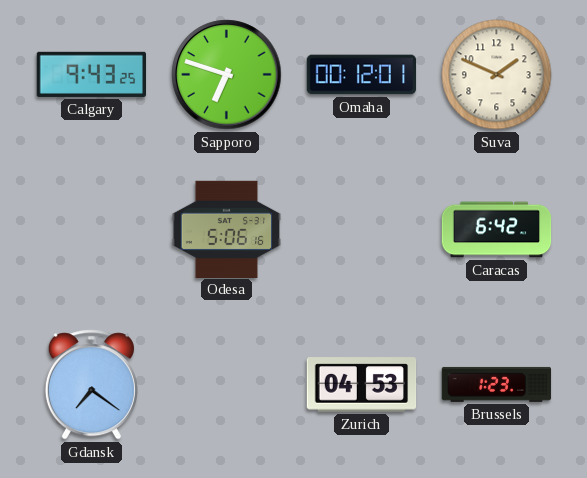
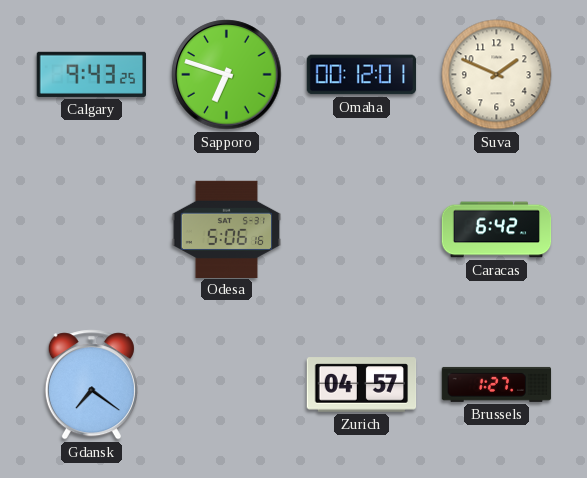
Zurich: 04:53 -> 04:57 (362, 385)
Brussels: 1:23 -> 1:27 (497, 384)
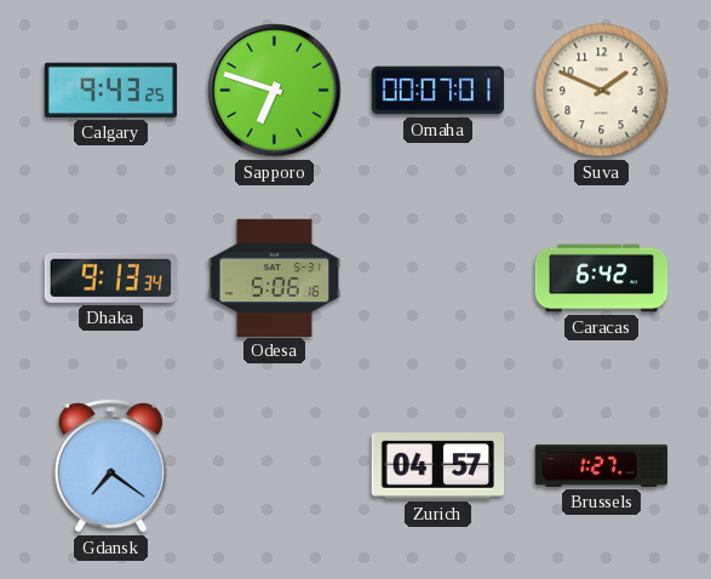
Omaha: 00:12 -> 00:07 (438, 91)
Dhaka: none -> 9:13 (110, 277)
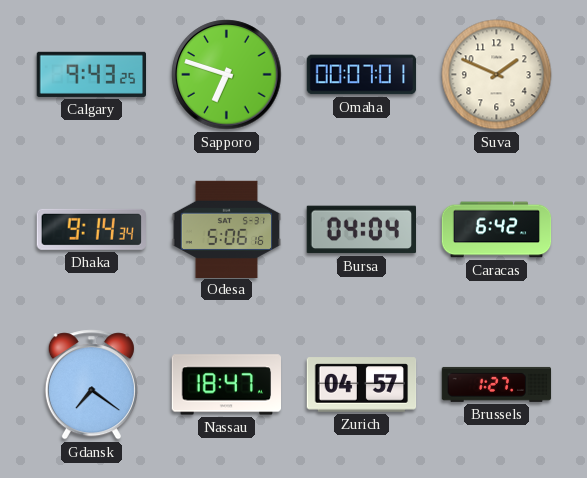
Dhaka: 9:13 -> 9:14 (91, 229)
Bursa: none -> 04:04 (361, 230)
Nassau: none -> 18:47 (226, 385)
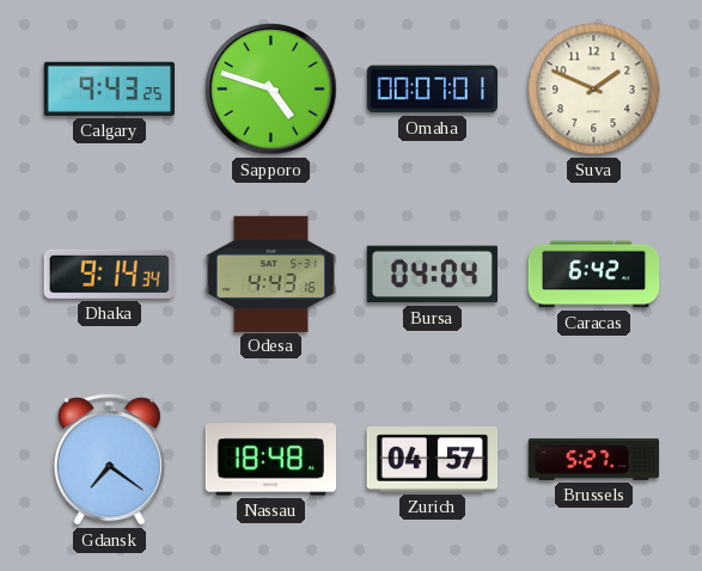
Sapporo: 6:48 -> 4:48 (271, 90)
Odesa: 5:06 -> 4:43 (271, 274)
Nassau: 18:47 -> 18:48 (270, 460)
Brussels: 1:27 -> 5:27 (594, 459)
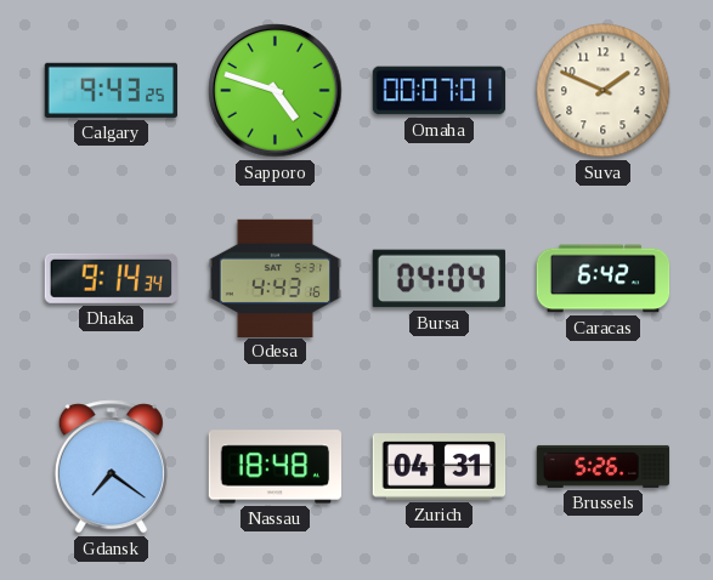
Zurich: 04:57 -> 04:31 (440, 467)
Brussels: 5:27 -> 5:26 (604, 466)
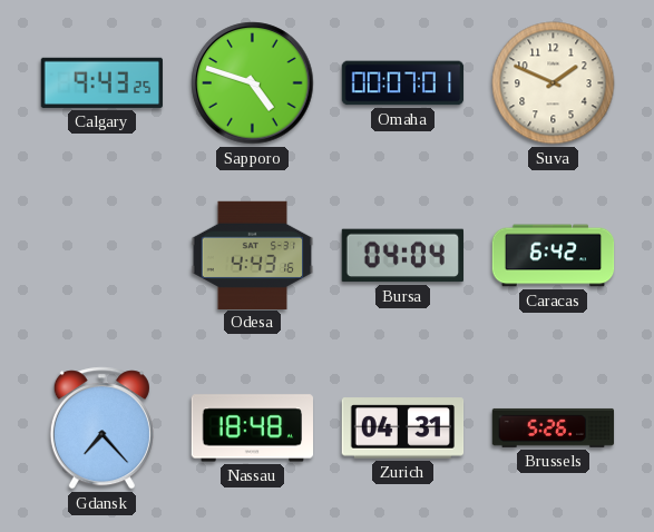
Dhaka: 9:14 -> none (111, 278)
Gdansk: 7:21 -> 7:23 (101, 428)
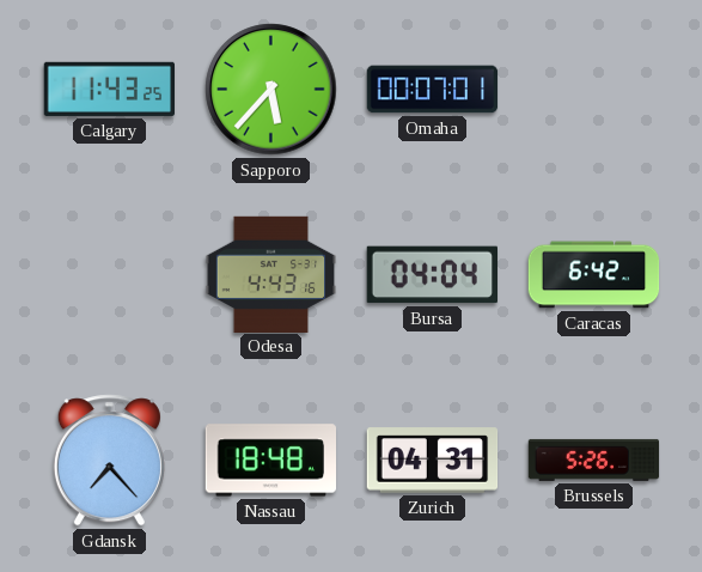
Calgary: 9:43 -> 11:43 (109, 89)
Sapporo: 4:48 -> 5:37 (271, 90)
Suva: 1:49 -> none (554, 83)
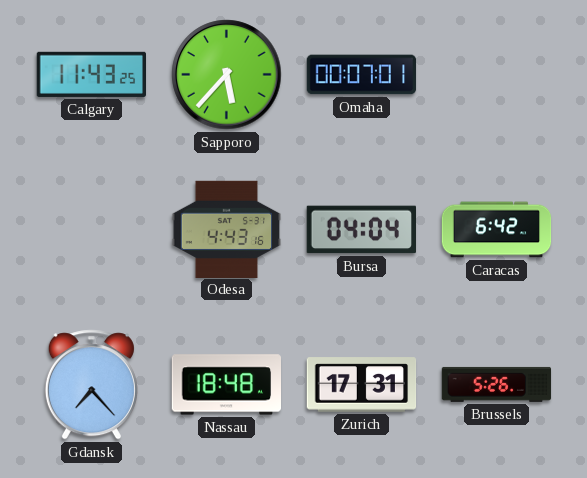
Zurich: 04:31 -> 17:31 (362, 385)
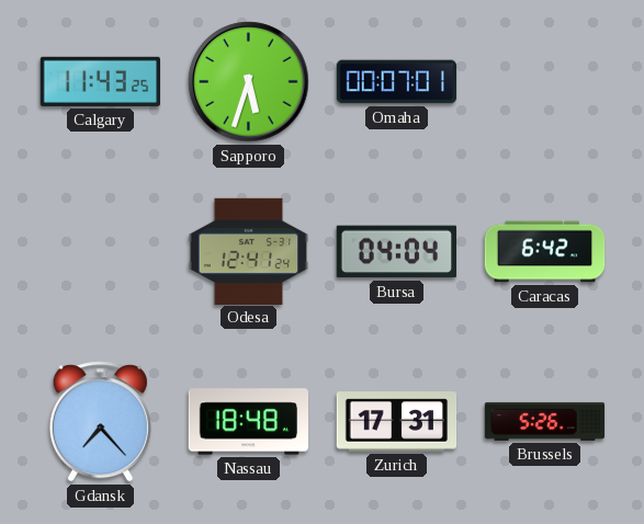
Sapporo: 5:37 -> 5:33 (249, 82)
Odesa: 4:43 -> 12:41 (249, 251)
